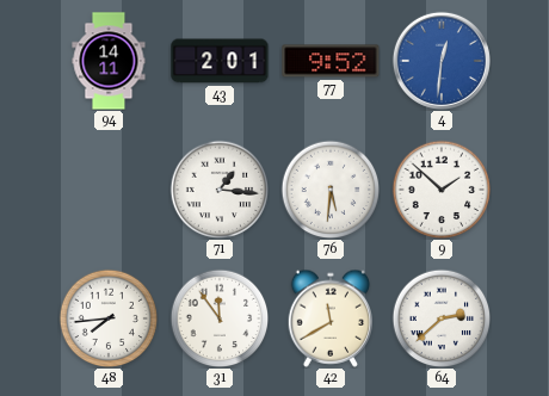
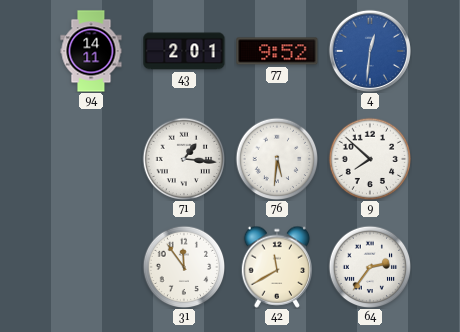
9: 1:52 -> 7:52 (370, 159)
48: 7:44 -> none (109, 318)
64: 2:38 -> 2:36 (370, 267)
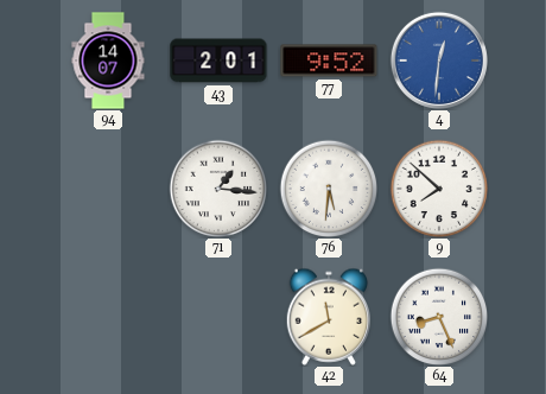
94: 14:11 -> 14:07 (108, 61)
31: 11:54 -> none (184, 267)
64: 2:36 -> 8:26 (439, 317)
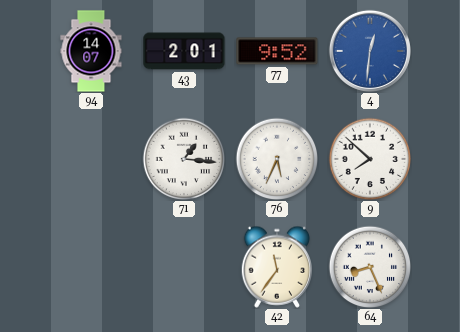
76: 5:31 -> 5:34 (277, 159)
42: 11:40 -> 11:36 (276, 267)
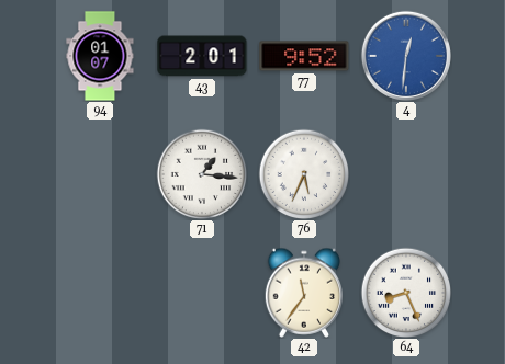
94: 14:07 -> 01:07 (100, 56)
9: 7:52 -> none (370, 159)
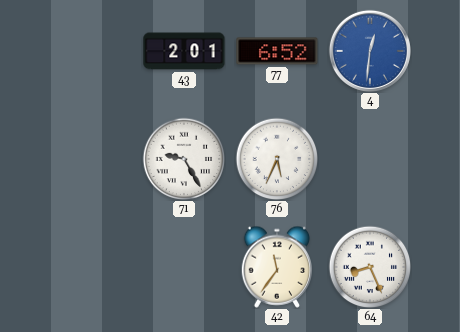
94: 01:07 -> none (100, 56)
77: 9:52 -> 6:52 (277, 51)
71: 1:16 -> 9:25 (184, 159)
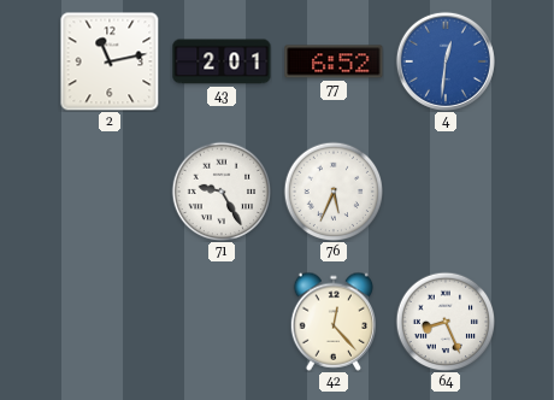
2: none -> 11:13 (110, 61)
42: 11:36 -> 12:23 (332, 322)
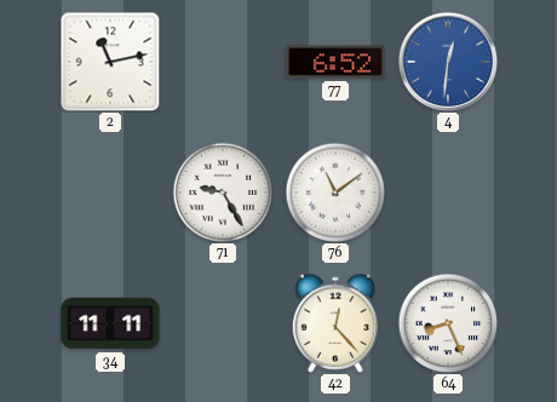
43: 2:01 -> none (222, 61)
76: 5:34 -> 11:09 (335, 193)
34: none -> 11:11 (110, 323)
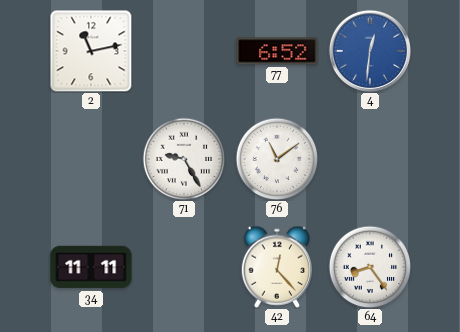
64: 8:26 -> 8:24 (370, 267)
